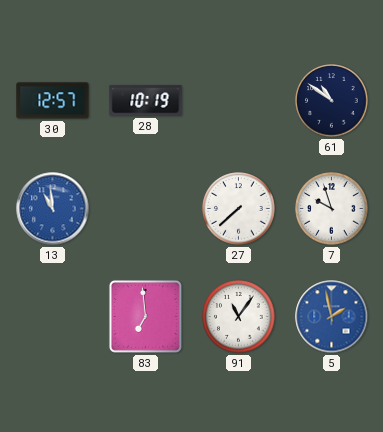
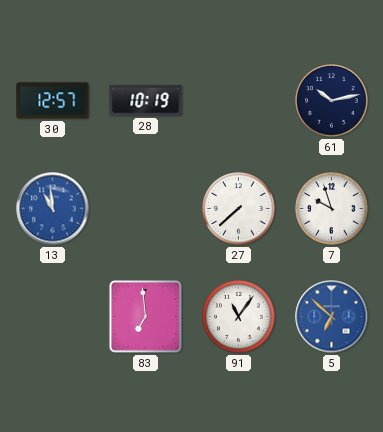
61: 10:51 -> 10:13 (332, 101)
5: 1:58 -> 6:52 (332, 317)
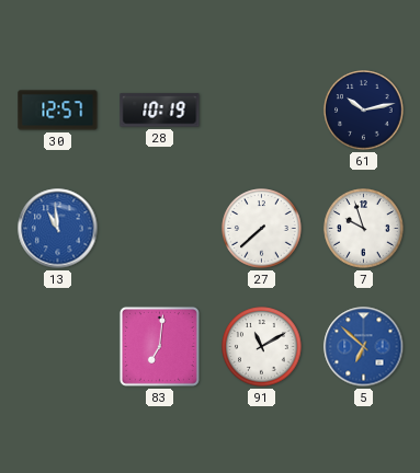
83: 6:59 -> 7:01 (159, 346)
91: 11:06 -> 11:10 (262, 347)
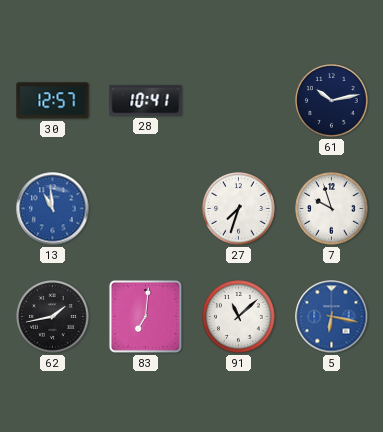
28: 10:19 -> 10:41 (146, 101)
27: 7:38 -> 7:33 (239, 209)
62: none -> 1:43 (53, 317)
91: 11:10 -> 11:08 (239, 317)
5: 6:52 -> 6:17 (332, 317)
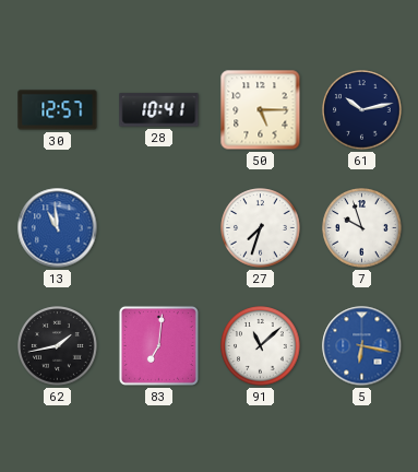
50: none -> 5:15 (261, 110)
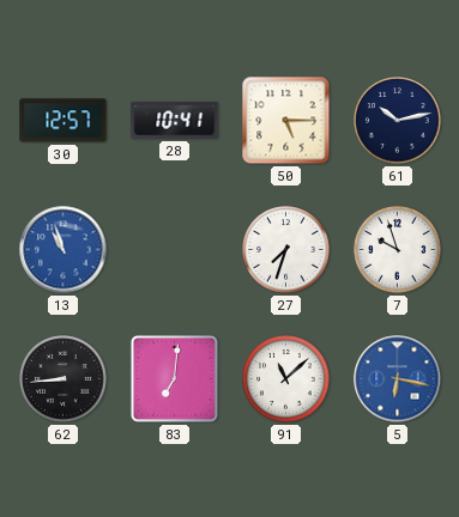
13: 10:59 -> 10:57 (64, 250)
62: 1:43 -> 8:44 (64, 379)
